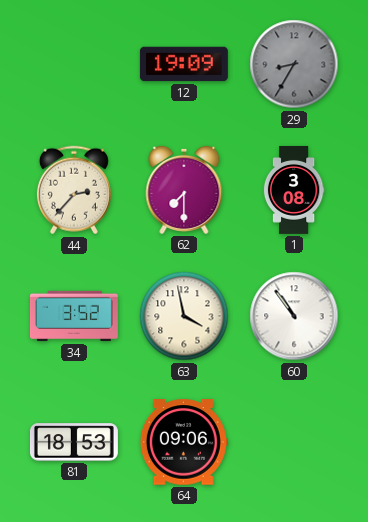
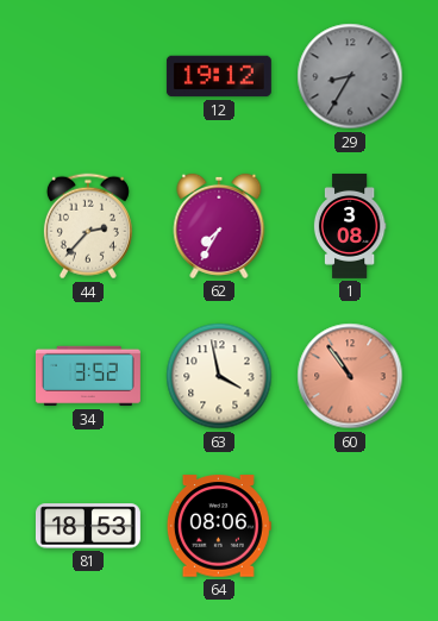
12: 19:09 -> 19:12 (219, 76)
62: 7:30 -> 7:35 (219, 226)
60 dial: white -> salmon (350, 376)
64: 09:06 -> 08:06 (219, 526)
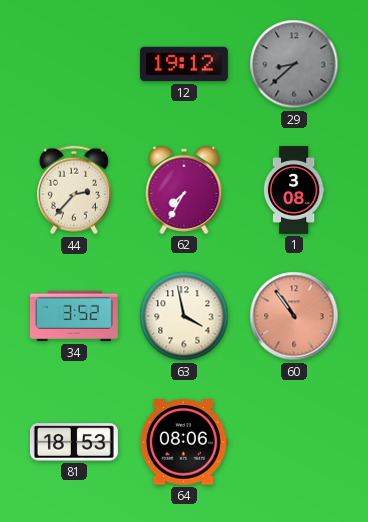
29: 8:35 -> 8:38 (294, 64)
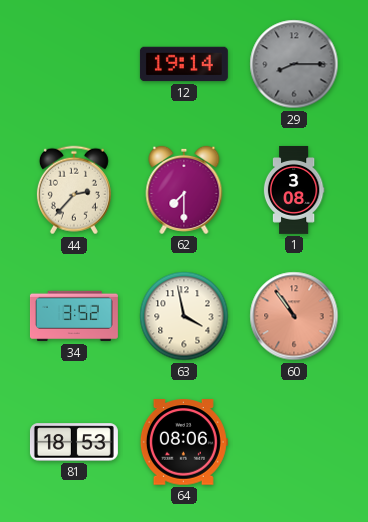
12: 19:12 -> 19:14 (184, 64)
29: 8:38 -> 8:15 (294, 64)
62: 7:35 -> 7:30 (184, 190)
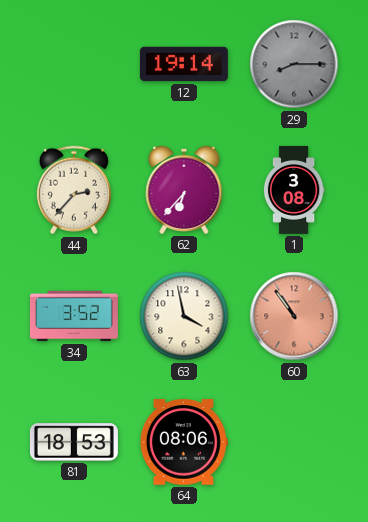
62: 7:30 -> 6:37 (184, 190)
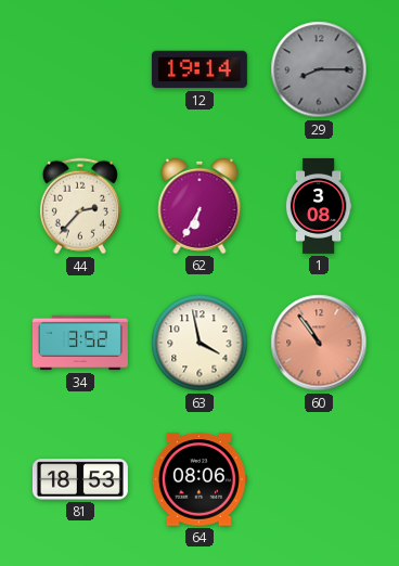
62: 6:37 -> 6:35 (200, 206)
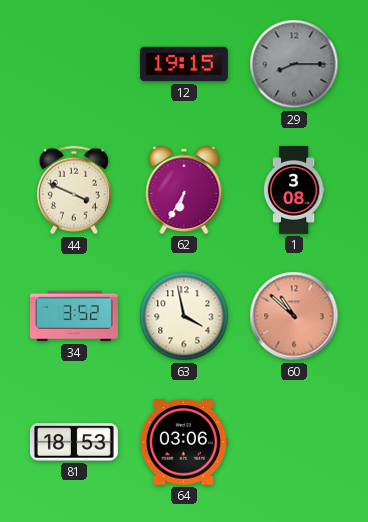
12: 19:14 -> 19:15 (184, 64)
44: 2:37 -> 3:49 (74, 190)
60: 10:54 -> 10:52 (294, 316)
64: 08:06 -> 03:06 (184, 442)
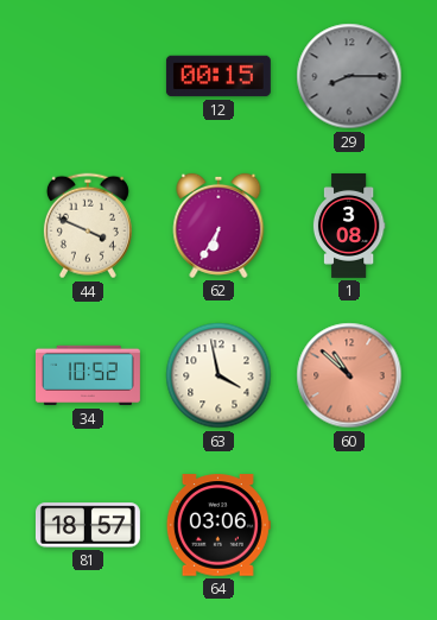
12: 19:15 -> 00:15 (218, 76)
34: 3:52 -> 10:52 (88, 375)
81: 18:53 -> 18:57 (88, 525)
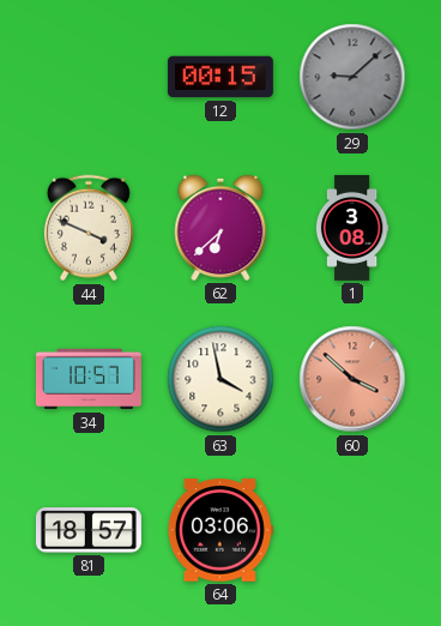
29: 8:15 -> 9:08 (352, 77)
62: 6:35 -> 6:38 (220, 228)
34: 10:52 -> 10:57 (89, 379)
60: 10:52 -> 3:52 (352, 379)
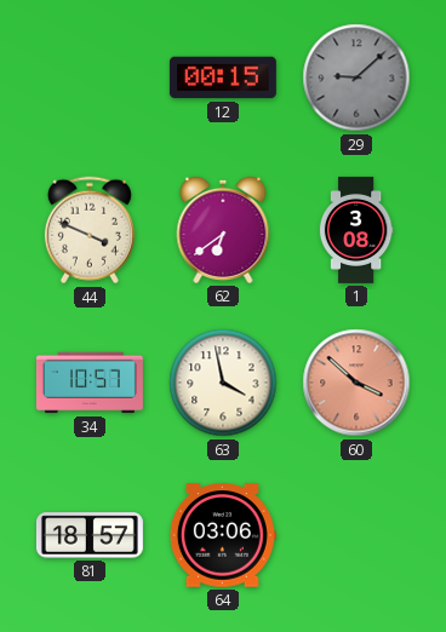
62: 6:38 -> 6:39 (223, 230)
